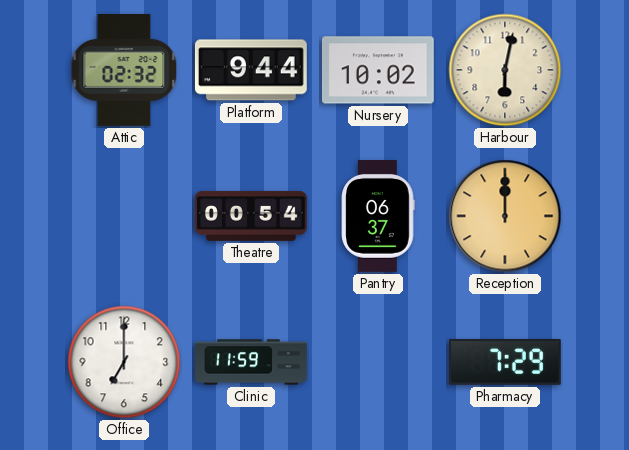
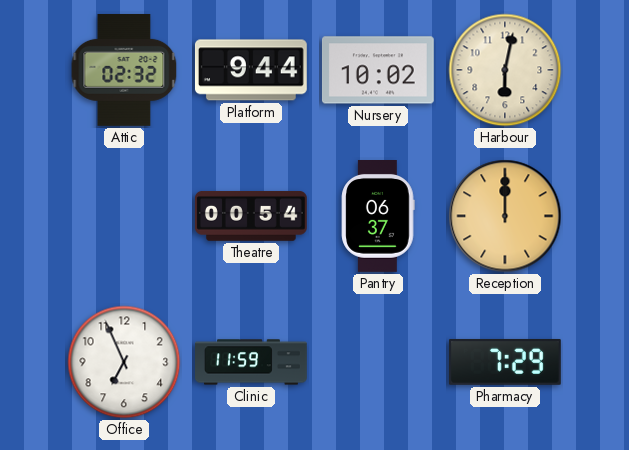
Office: 7:00 -> 6:56 (124, 362)
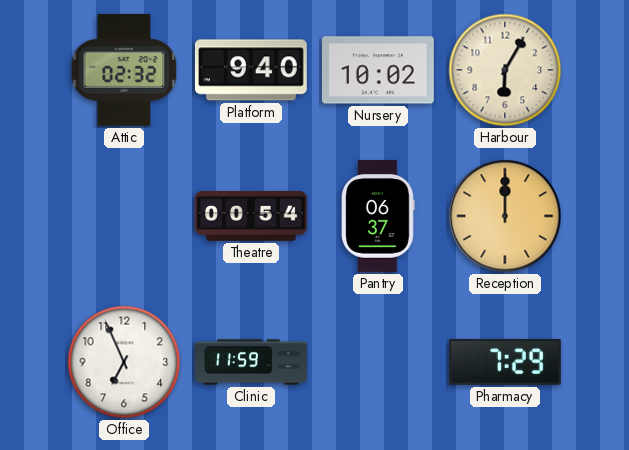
Platform: 9:44 -> 9:40 (251, 70)
Harbour: 6:02 -> 6:05 (505, 70)
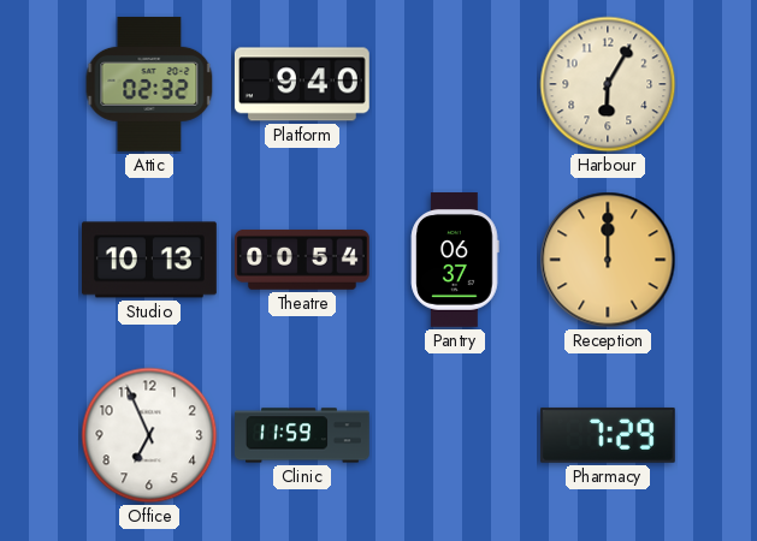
Nursery: 10:02 -> none (378, 70)
Studio: none -> 10:13 (150, 260)
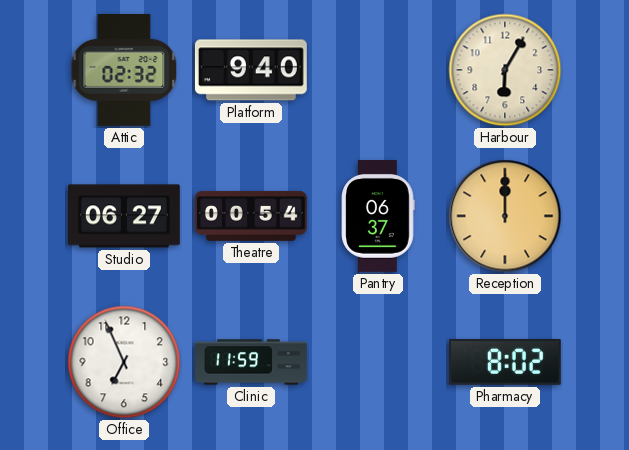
Studio: 10:13 -> 06:27 (125, 216)
Pharmacy: 7:29 -> 8:02 (505, 362)
